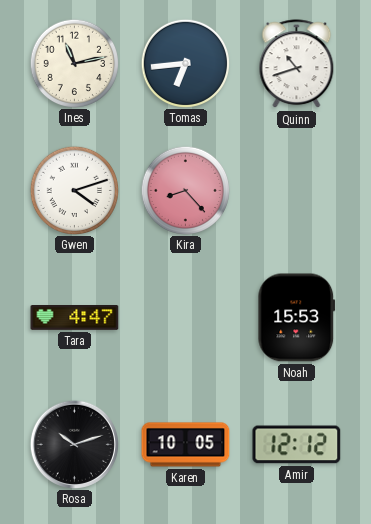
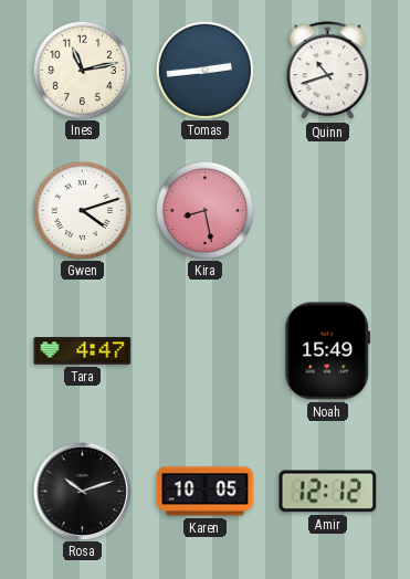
Tomas: 6:44 -> 2:44 (204, 70)
Kira: 8:23 -> 8:28 (204, 210)
Noah: 15:53 -> 15:49 (328, 351)
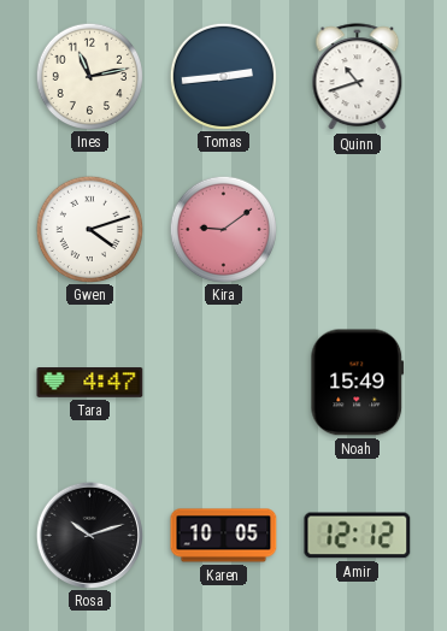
Kira: 8:28 -> 9:09 (223, 229)
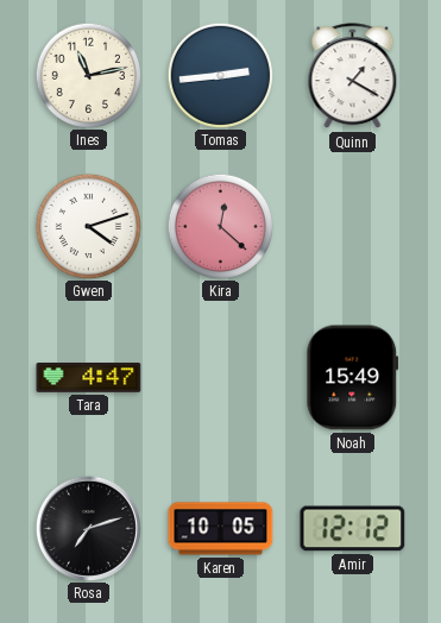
Quinn: 10:42 -> 1:20 (353, 76)
Kira: 9:09 -> 12:22 (220, 226)
Rosa: 10:12 -> 7:12 (88, 528)
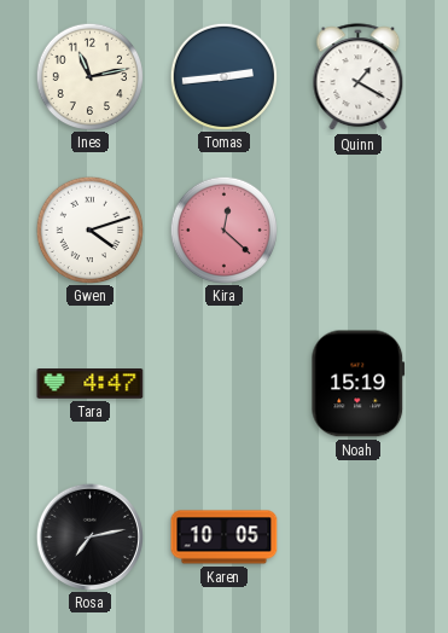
Noah: 15:49 -> 15:19 (359, 384)
Rosa: 7:12 -> 7:13 (89, 536)
Amir: 12:12 -> none (353, 529)
